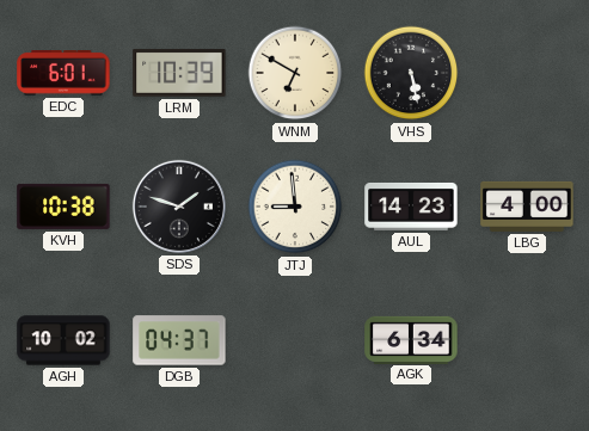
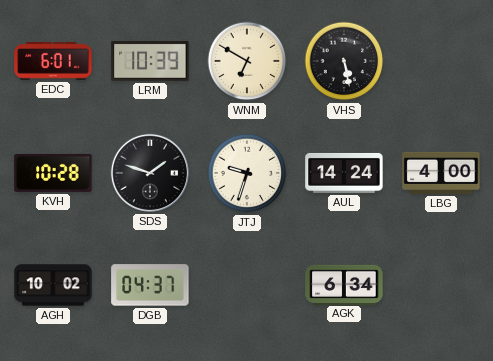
KVH: 10:38 -> 10:28 (53, 173)
JTJ: 8:59 -> 9:33 (247, 173)
AUL: 14:23 -> 14:24 (344, 173)
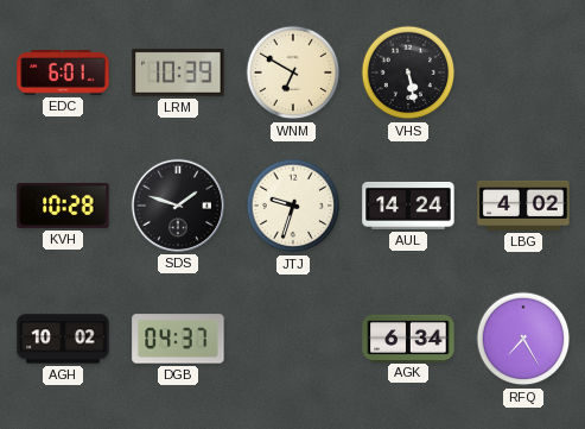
LBG: 4:00 -> 4:02 (523, 206)
RFQ: none -> 7:25 (523, 339)
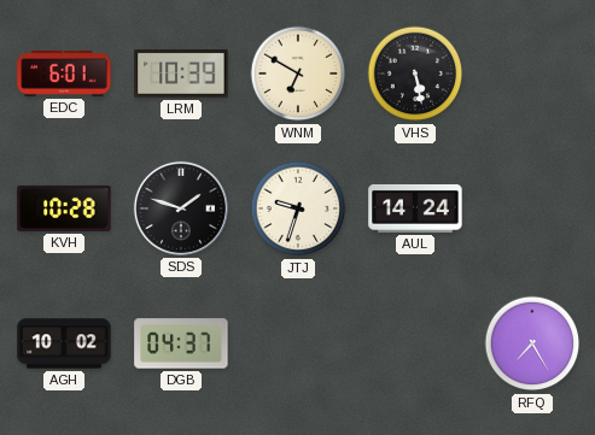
LBG: 4:02 -> none (523, 206)
AGK: 6:34 -> none (408, 337)
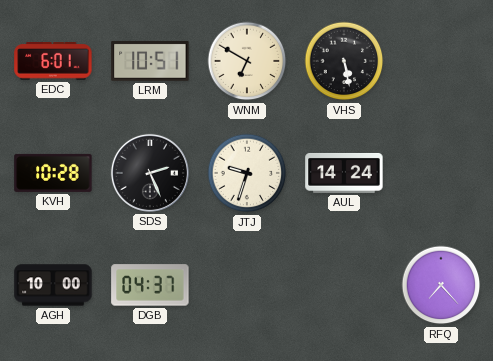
LRM: 10:39 -> 10:51 (150, 61)
SDS: 1:48 -> 2:26 (150, 173)
AGH: 10:02 -> 10:00 (53, 285)
RFQ: 7:25 -> 7:23 (441, 285)
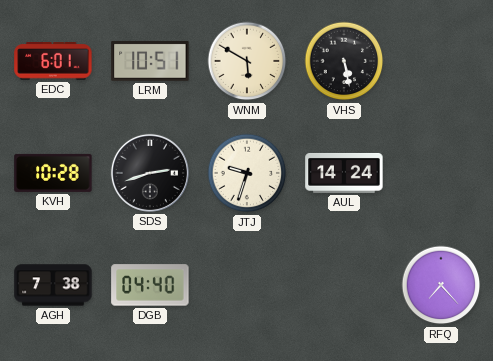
WNM: 6:50 -> 5:50 (247, 61)
SDS: 2:26 -> 2:42 (150, 173)
AGH: 10:00 -> 7:38 (53, 285)
DGB: 04:37 -> 04:40 (150, 285)
